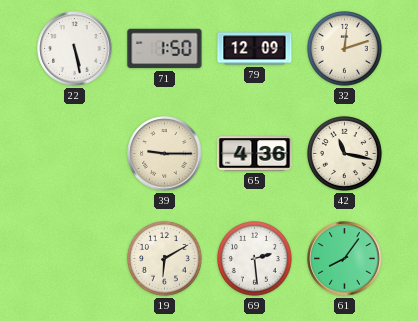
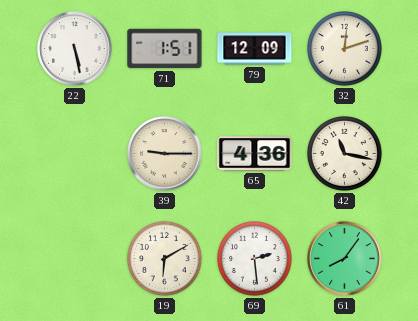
71: 1:50 -> 1:51 (165, 49)
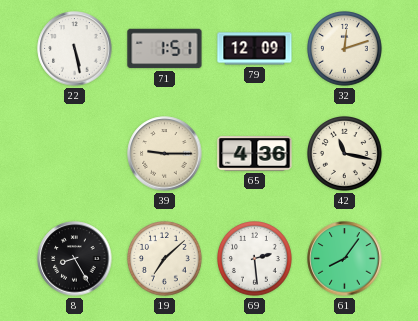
8: none -> 8:25 (75, 259)
19: 6:10 -> 7:08 (165, 259)
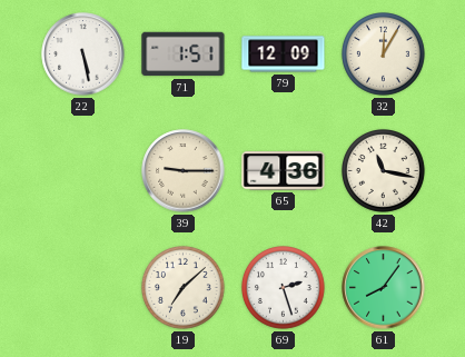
32: 12:12 -> 12:05 (384, 54)
8: 8:25 -> none (75, 259)
69: 2:29 -> 2:27 (284, 288)
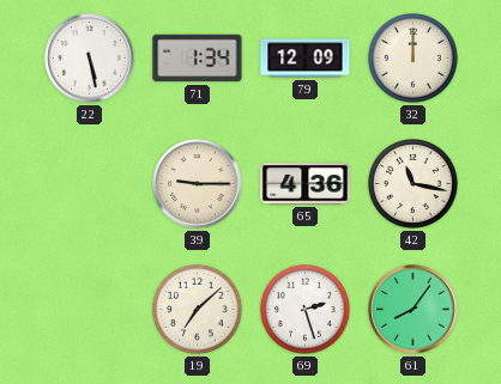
71: 1:51 -> 1:34 (198, 59)
32: 12:05 -> 12:00 (414, 59)
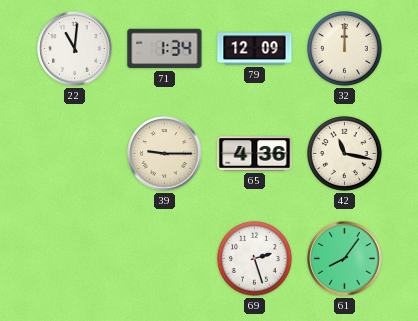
22: 5:28 -> 11:01 (75, 49)
19: 7:08 -> none (198, 310)
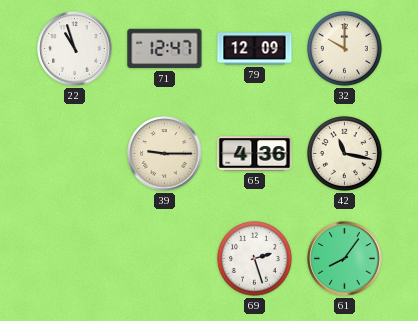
22: 11:01 -> 10:57 (75, 49)
71: 1:34 -> 12:47 (165, 49)
32: 12:00 -> 10:00 (345, 49)
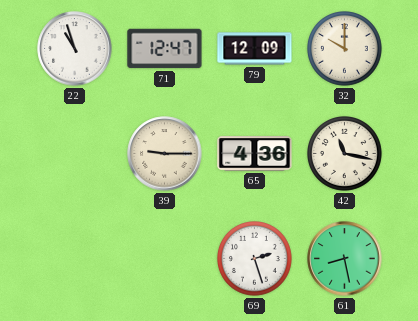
61: 8:06 -> 8:28 (345, 259)
